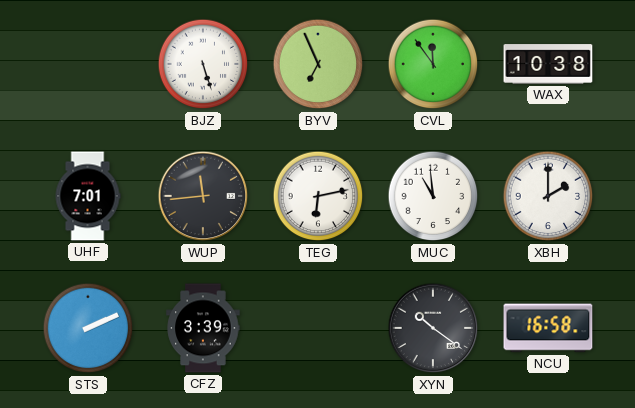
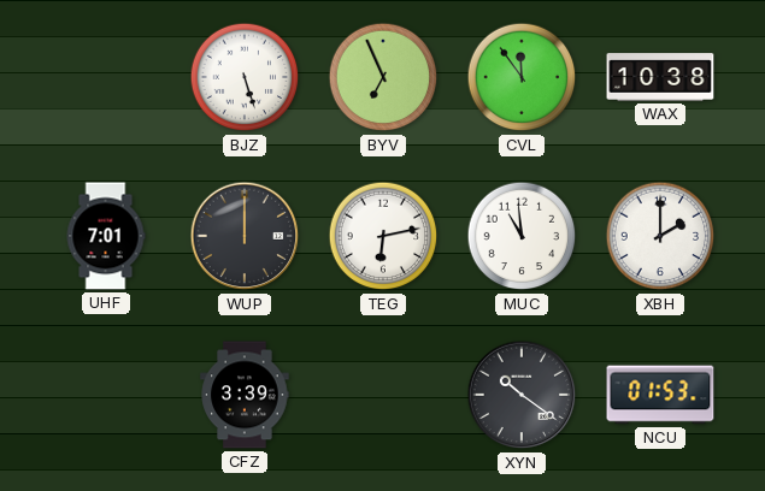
WUP: 11:44 -> 12:00 (245, 236)
STS: 2:11 -> none (88, 328)
NCU: 16:58 -> 01:53 (660, 395)
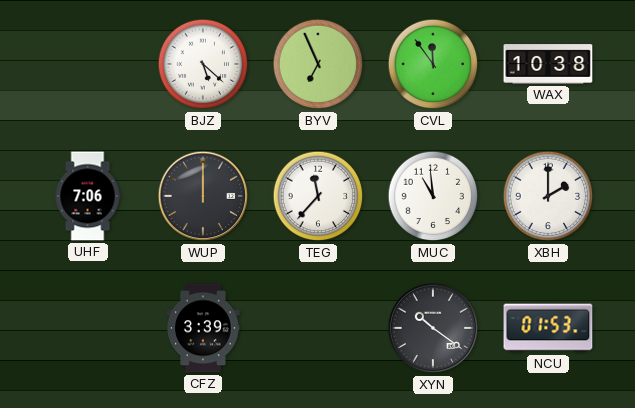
BJZ: 5:27 -> 5:22 (203, 64)
UHF: 7:01 -> 7:06 (88, 196)
TEG: 6:13 -> 11:37 (318, 196)
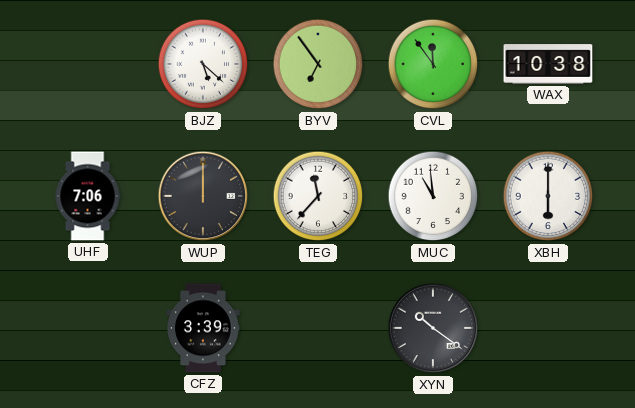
BYV: 6:56 -> 6:54 (318, 64)
XBH: 2:00 -> 6:00 (548, 196)
NCU: 01:53 -> none (548, 328)
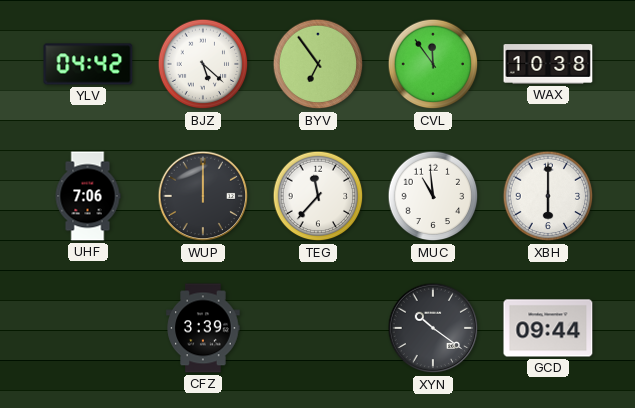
YLV: none -> 04:42 (88, 64)
GCD: none -> 09:44 (548, 328)
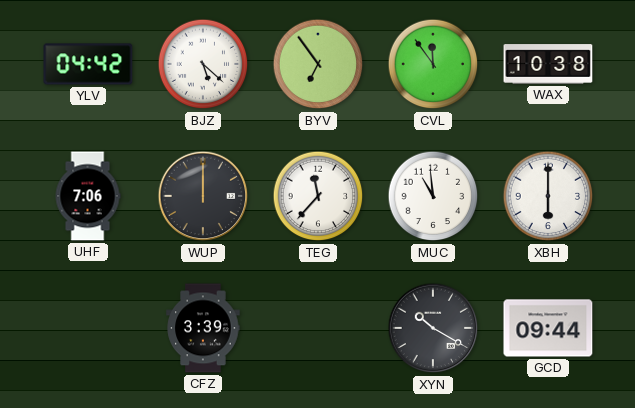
XYN: 10:21 -> 10:20 (433, 328)
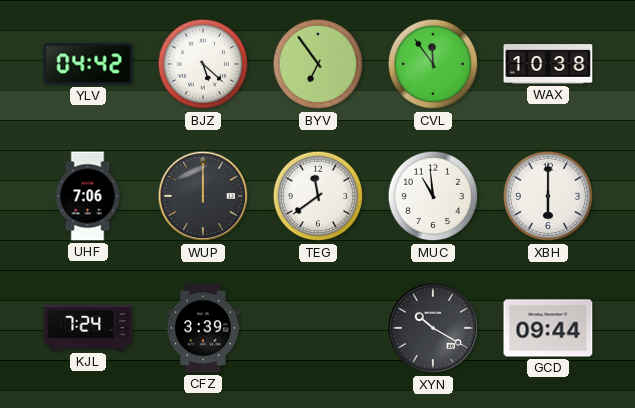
TEG: 11:37 -> 11:39 (318, 196)
KJL: none -> 7:24 (88, 329)
